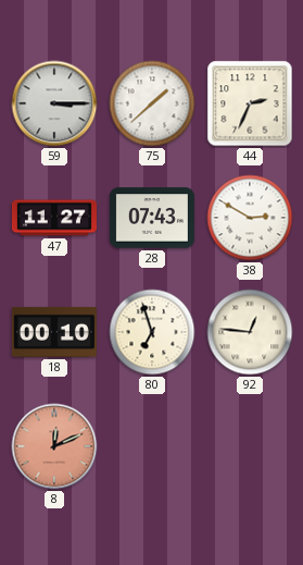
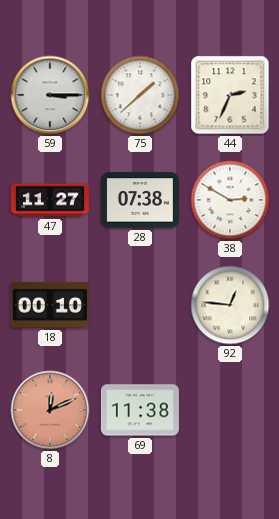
28: 07:43 -> 07:38 (140, 200)
80: 6:57 -> none (152, 332)
69: none -> 11:38 (140, 410)
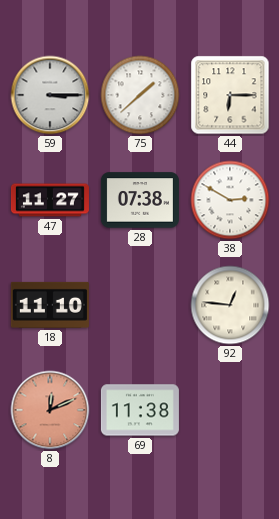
44: 2:34 -> 6:15 (230, 95)
18: 00:10 -> 11:10 (50, 305)
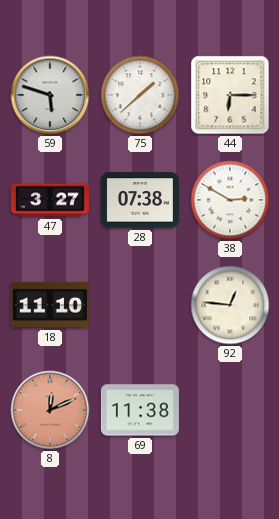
59: 3:15 -> 5:48 (50, 95)
47: 11:27 -> 3:27 (50, 200)
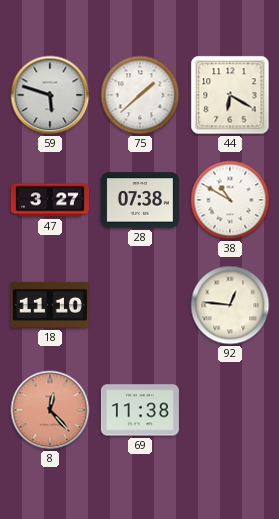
44: 6:15 -> 6:20 (230, 95)
38: 2:50 -> 10:50 (230, 200)
8: 12:11 -> 12:23 (50, 410)
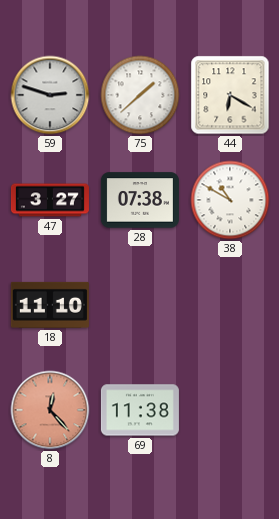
59: 5:48 -> 2:48 (50, 95)
92: 12:46 -> none (230, 305)
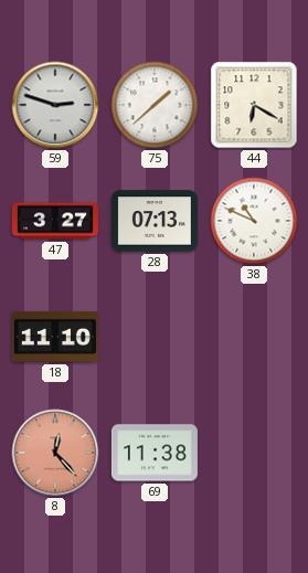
28: 07:38 -> 07:13 (155, 221)
38: 10:50 -> 10:49 (254, 221)
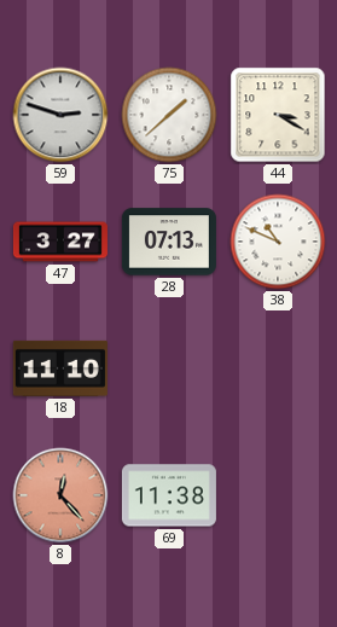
44: 6:20 -> 3:20 (278, 115)
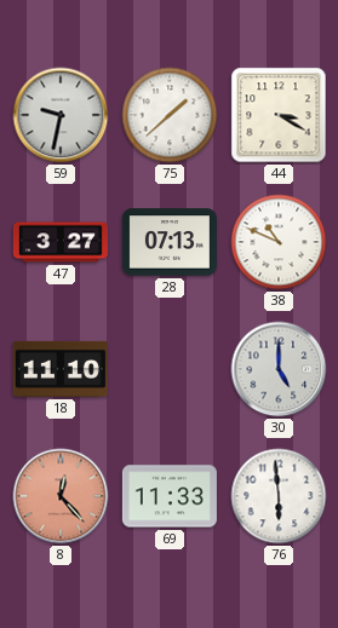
59: 2:48 -> 9:32 (61, 115)
30: none -> 5:00 (279, 369)
69: 11:38 -> 11:33 (170, 496)
76: none -> 5:59 (279, 496)
